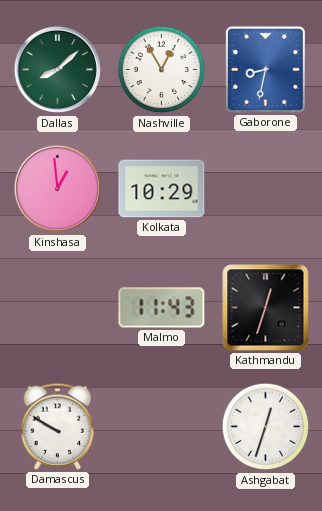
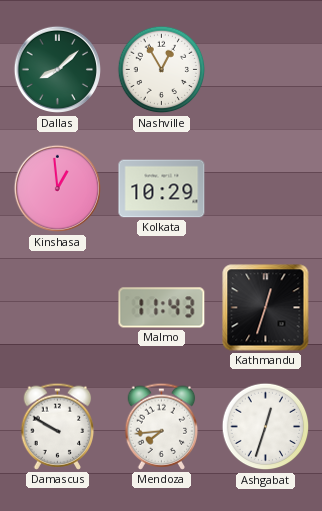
Gaborone: 8:32 -> none (265, 69)
Mendoza: none -> 7:44 (162, 426)
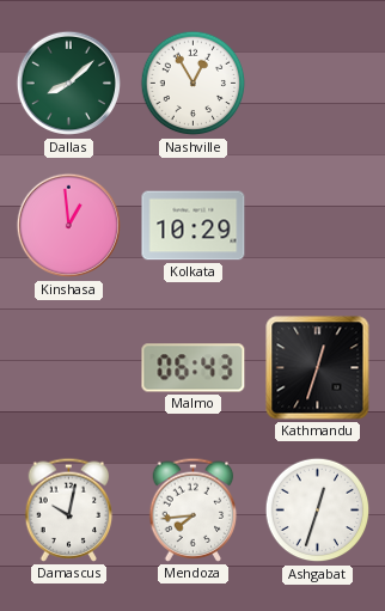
Malmo: 11:43 -> 06:43 (194, 368)
Damascus: 9:50 -> 10:02 (69, 509)
